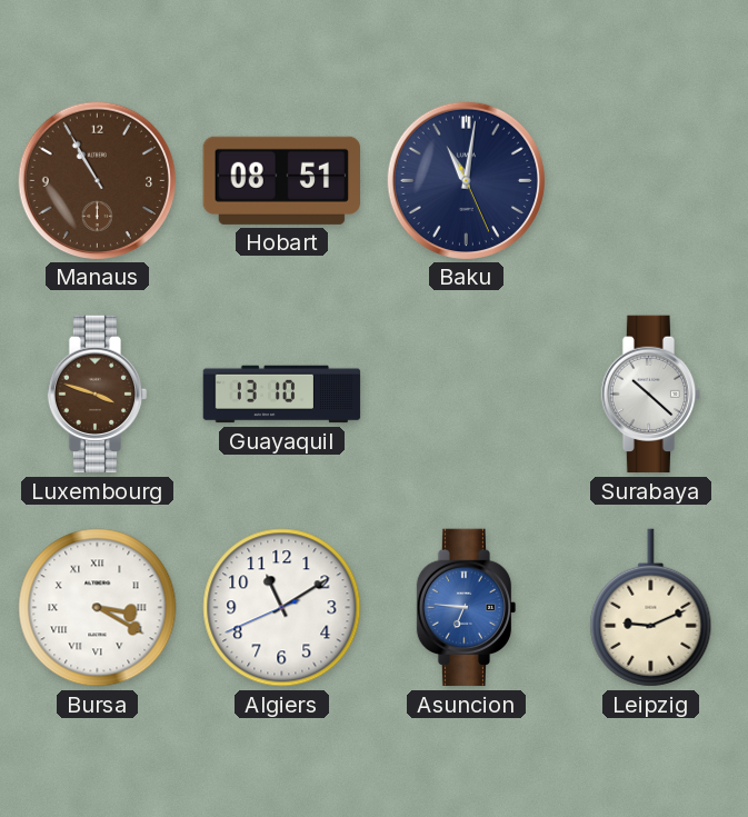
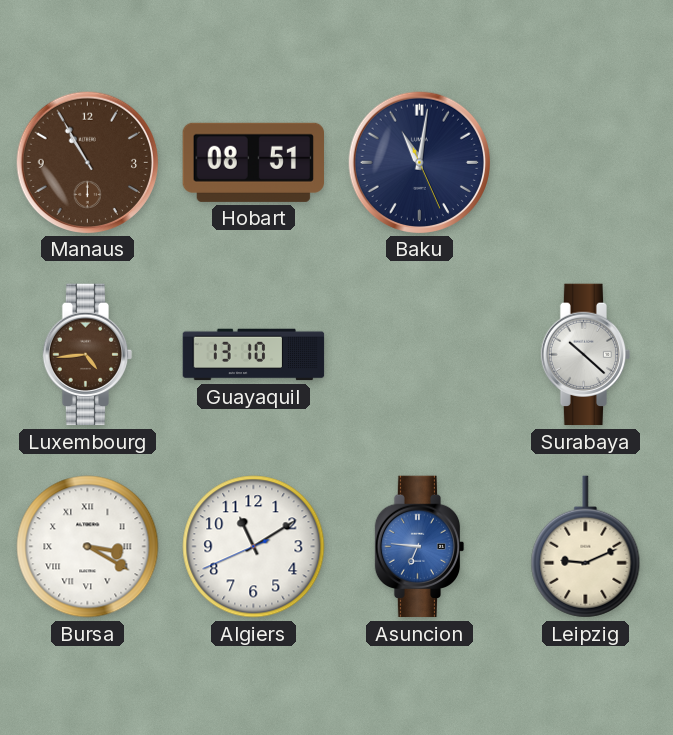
Luxembourg: 3:48 -> 4:44 (88, 355)
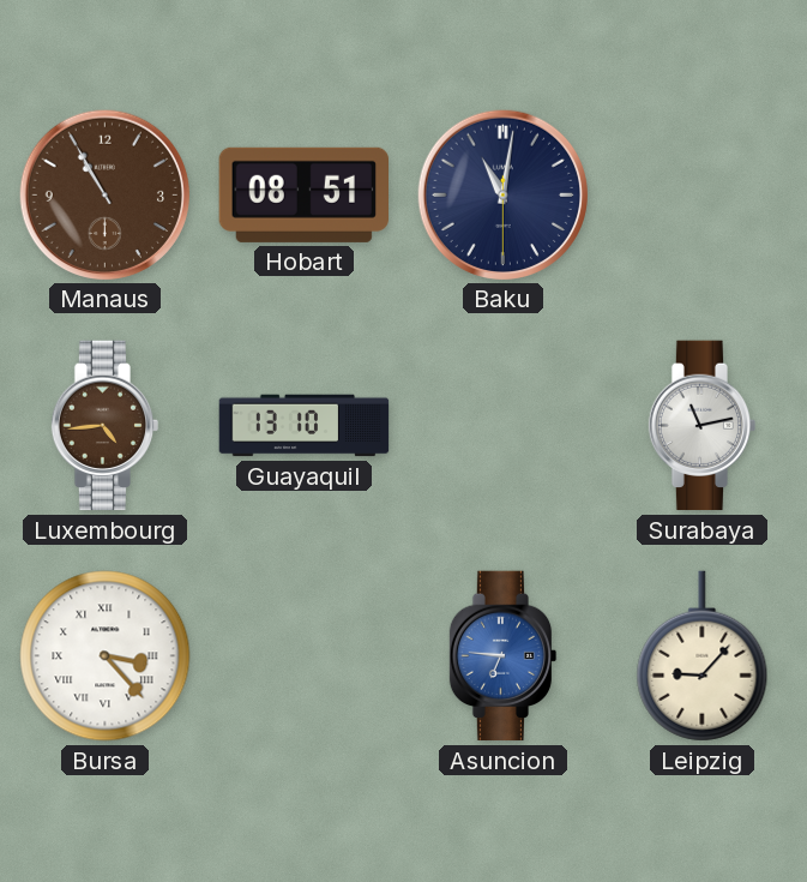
Baku: 11:01:26 -> 11:01:30 (502, 194)
Surabaya: 10:22 -> 11:13 (703, 426)
Bursa: 3:20 -> 3:23 (106, 656)
Algiers: 11:09 -> none (254, 547)
Leipzig: 9:11 -> 9:07 (703, 656)
